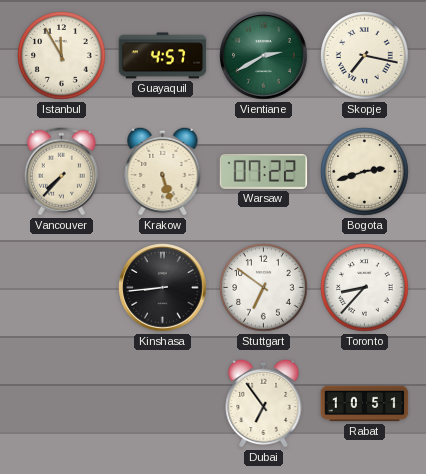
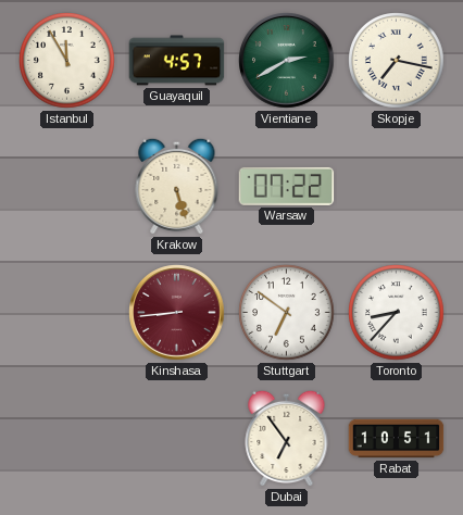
Vancouver: 7:37 -> none (61, 172)
Bogota: 2:42 -> none (365, 172)
Kinshasa dial: black -> burgundy (177, 313)
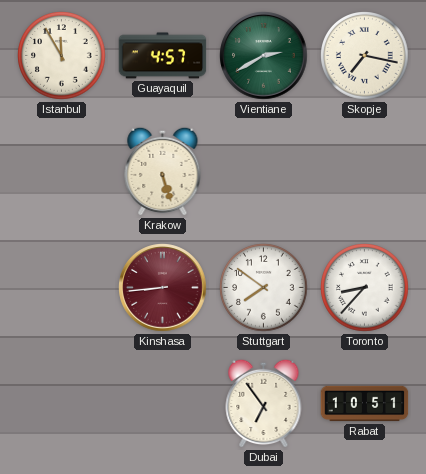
Warsaw: 07:22 -> none (287, 186)
Stuttgart: 6:51 -> 7:51 (264, 288)
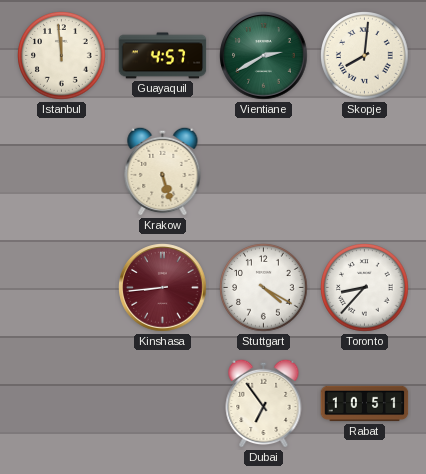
Istanbul: 11:55 -> 11:59 (62, 56)
Skopje: 7:17 -> 8:01 (365, 56)
Stuttgart: 7:51 -> 4:20 (264, 288)
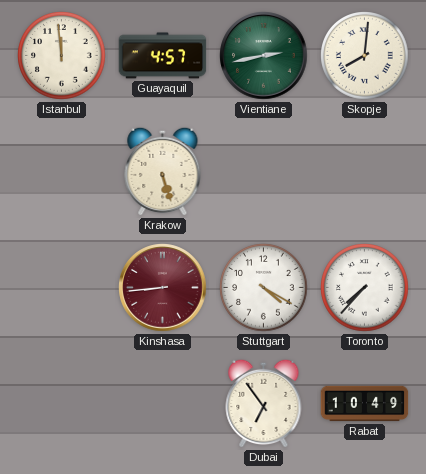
Vientiane: 2:40 -> 2:43 (264, 56)
Toronto: 8:37 -> 7:37 (365, 288)
Rabat: 10:51 -> 10:49 (365, 404)
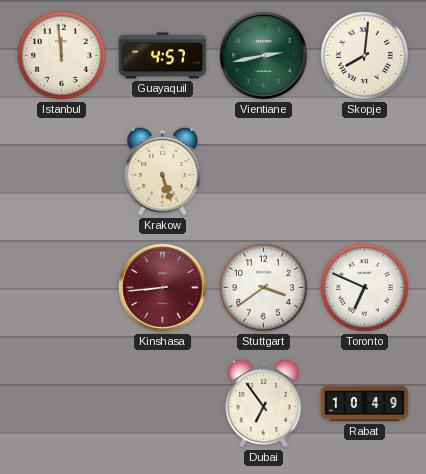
Stuttgart: 4:20 -> 3:39 (264, 288)
Toronto: 7:37 -> 6:49 (365, 288)
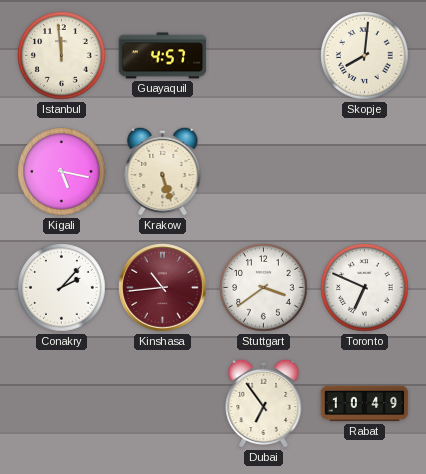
Vientiane: 2:43 -> none (264, 56)
Kigali: none -> 5:17 (62, 172)
Conakry: none -> 2:07 (62, 288)
Kinshasa: 8:44 -> 10:44 (163, 288)
